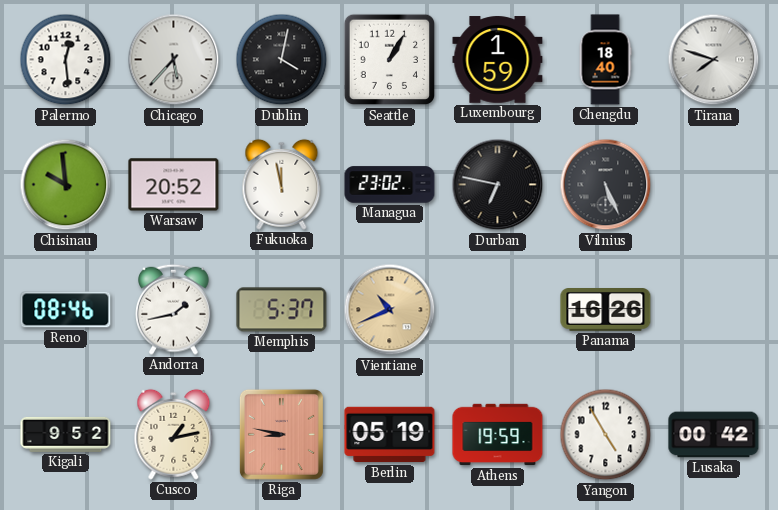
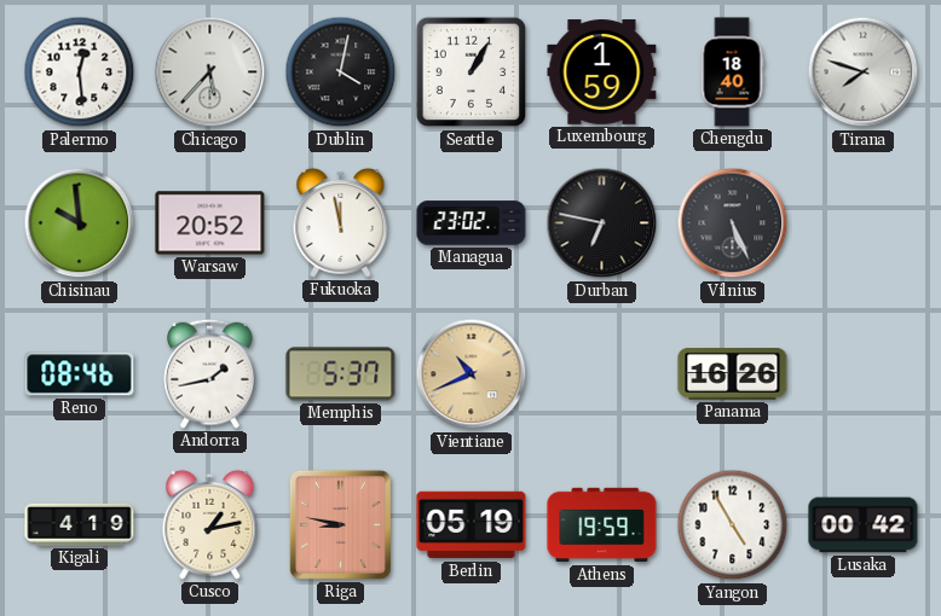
Kigali: 9:52 -> 4:19 (80, 524)
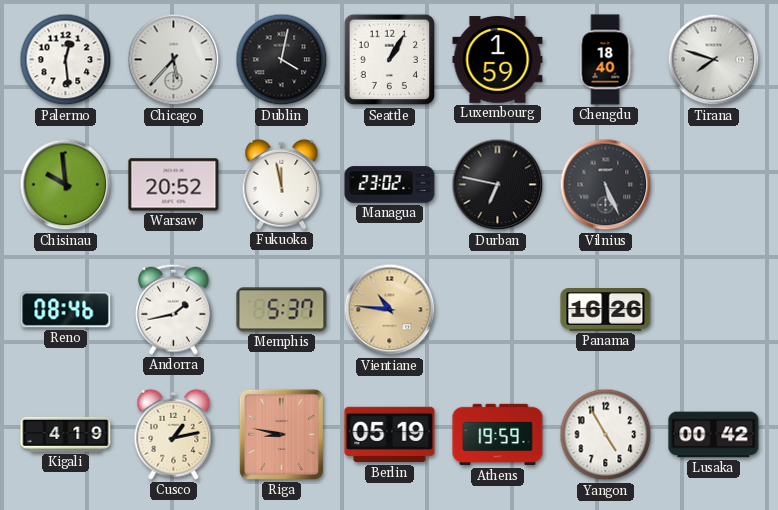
Vientiane: 10:41 -> 10:46 (390, 310)
